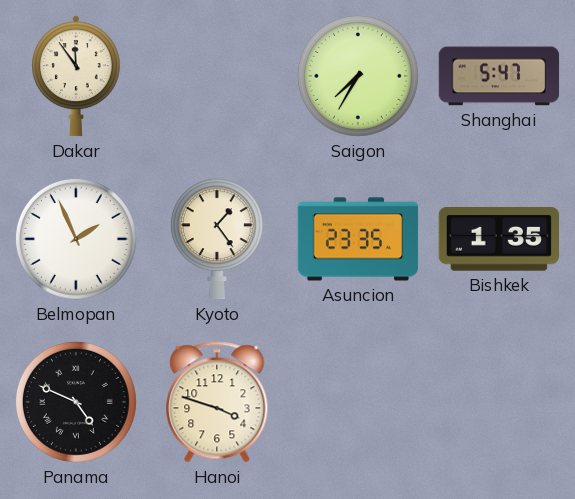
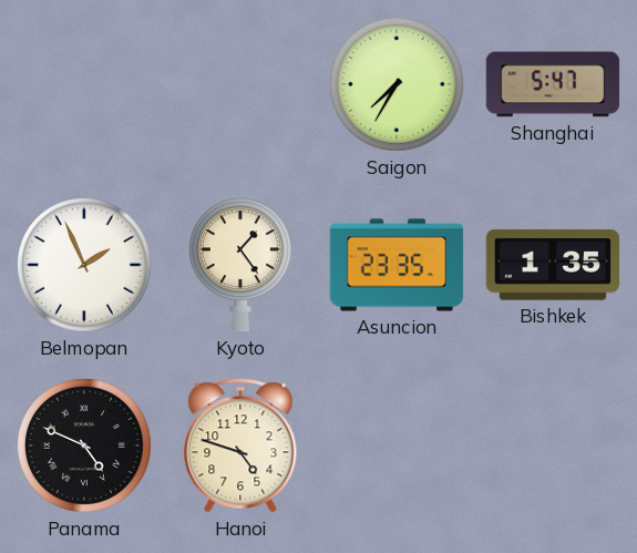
Dakar: 11:54 -> none (76, 76)
Hanoi: 3:48 -> 4:48 (240, 446)
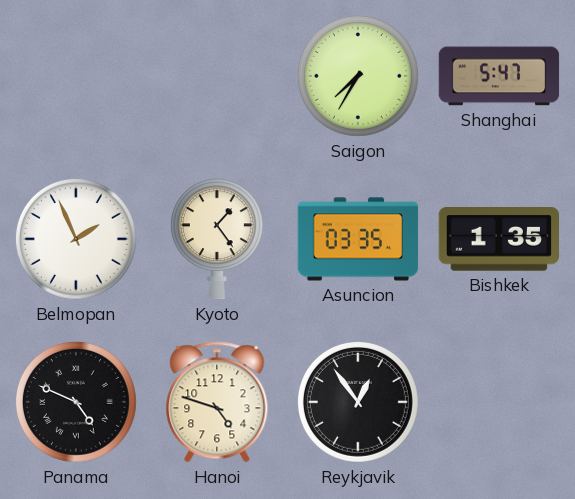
Asuncion: 23:35 -> 03:35 (358, 239)
Reykjavik: none -> 12:54 (358, 402)
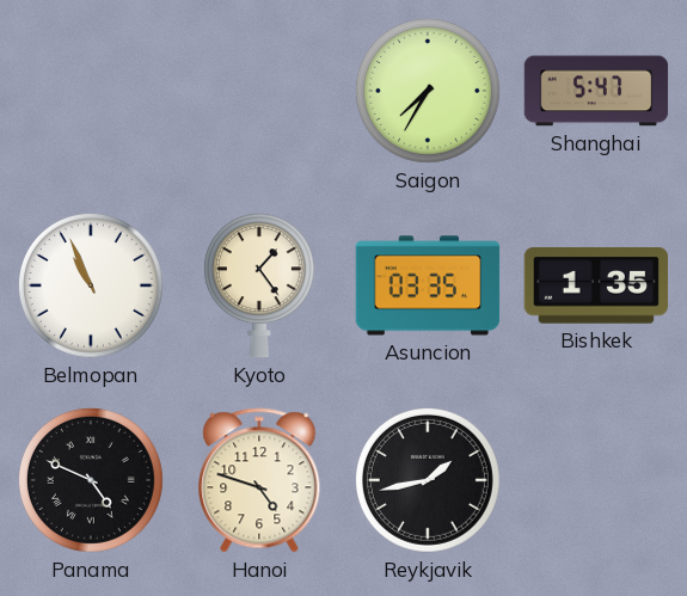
Belmopan: 1:56 -> 10:56 (91, 285)
Reykjavik: 12:54 -> 1:43 (428, 480)
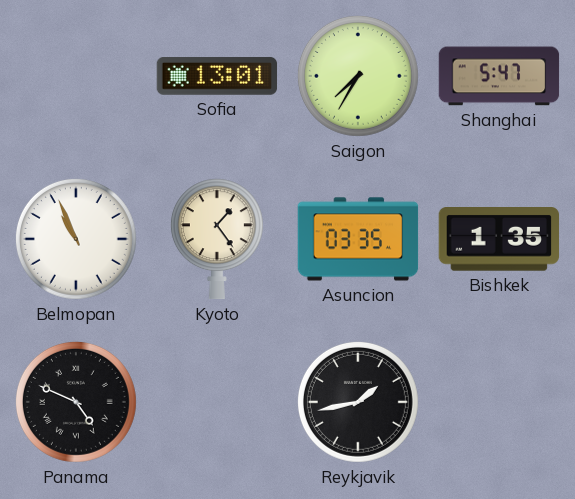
Sofia: none -> 13:01 (217, 77)
Hanoi: 4:48 -> none (259, 480)
